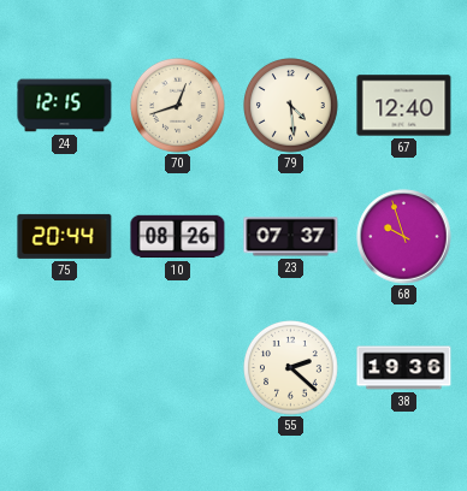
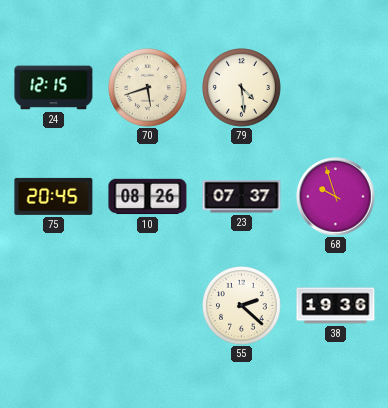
70: 12:42 -> 5:42 (148, 88)
67: 12:40 -> none (404, 106)
75: 20:44 -> 20:45 (54, 196)
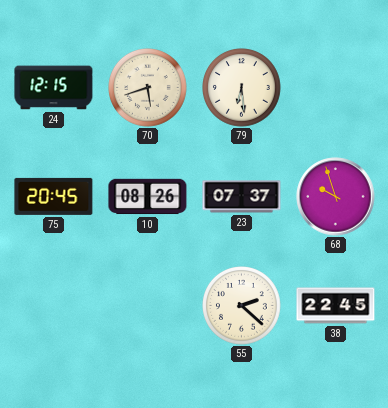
79: 4:29 -> 6:29 (242, 88)
38: 19:36 -> 22:45 (336, 306)
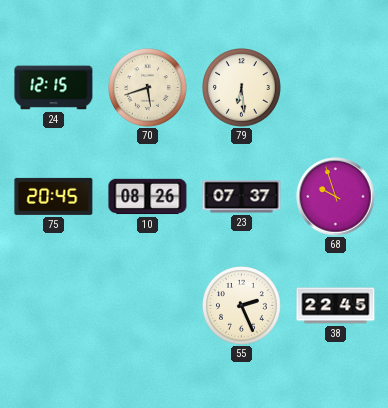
55: 2:22 -> 2:26 (242, 306)
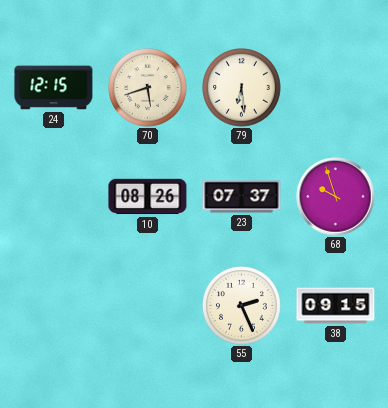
75: 20:45 -> none (54, 196)
38: 22:45 -> 09:15 (336, 306)
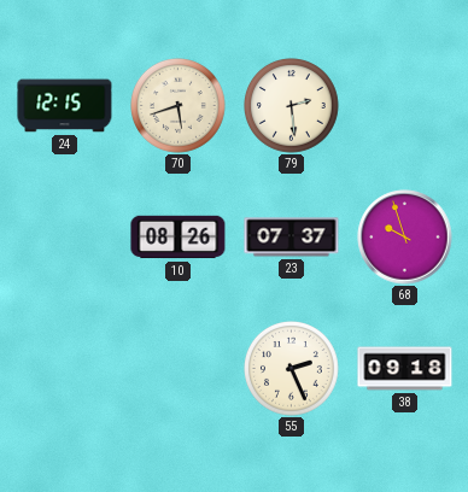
79: 6:29 -> 2:29 (292, 106)
38: 09:15 -> 09:18 (405, 369)
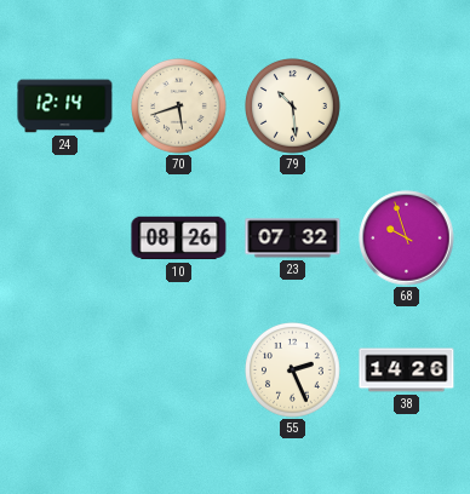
24: 12:15 -> 12:14 (65, 107)
79: 2:29 -> 10:29 (293, 107)
23: 07:37 -> 07:32 (293, 239)
38: 09:18 -> 14:26 (407, 370)
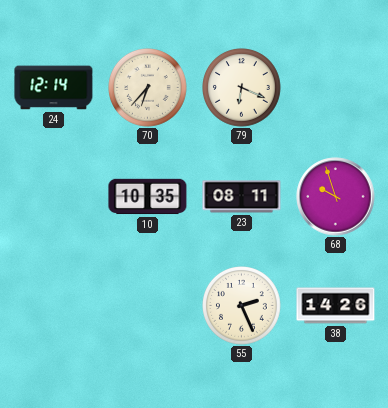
70: 5:42 -> 6:37 (148, 88)
79: 10:29 -> 6:19 (242, 88)
10: 08:26 -> 10:35 (148, 197)
23: 07:32 -> 08:11 (242, 197)
